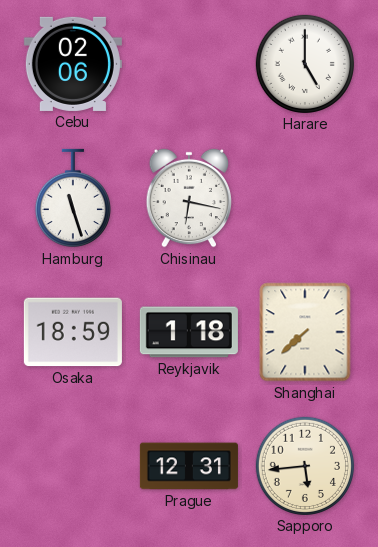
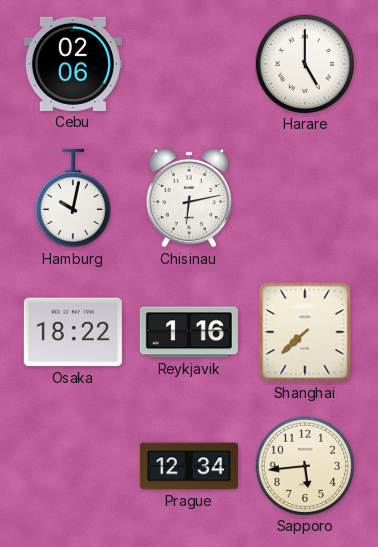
Hamburg: 11:27 -> 10:02 (73, 198)
Chisinau: 6:17 -> 6:13 (189, 198)
Osaka: 18:59 -> 18:22 (73, 332)
Reykjavik: 1:18 -> 1:16 (189, 332)
Prague: 12:31 -> 12:34 (189, 466)
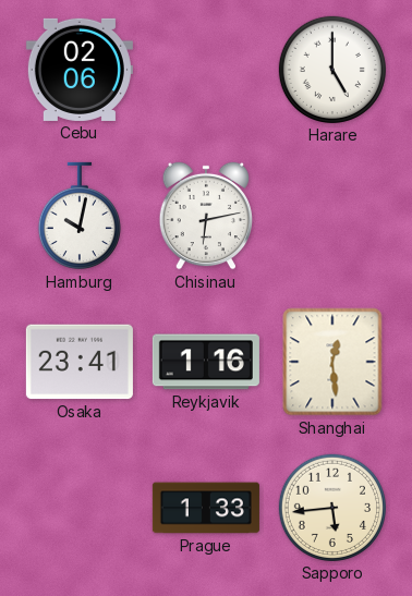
Osaka: 18:22 -> 23:41 (80, 362)
Shanghai: 7:38 -> 12:29 (332, 362)
Prague: 12:34 -> 1:33 (206, 508)
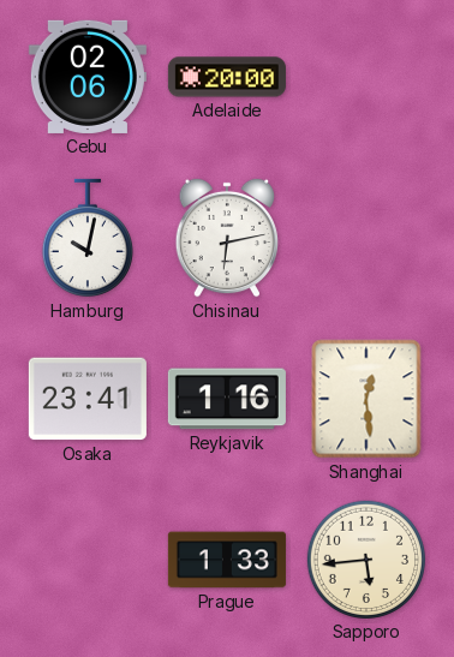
Adelaide: none -> 20:00 (227, 77)
Harare: 5:00 -> none (332, 70)
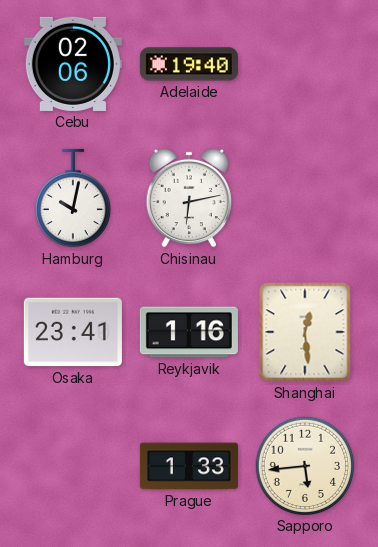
Adelaide: 20:00 -> 19:40 (189, 64)
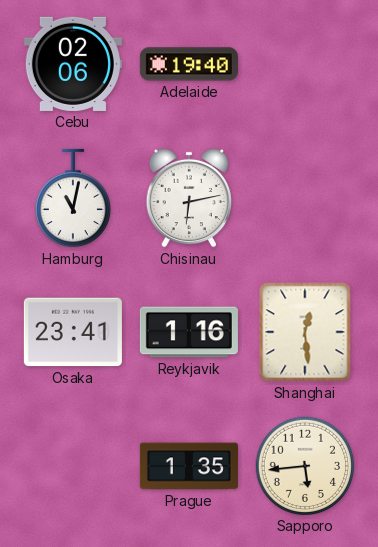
Hamburg: 10:02 -> 11:02 (73, 198)
Prague: 1:33 -> 1:35 (189, 466)
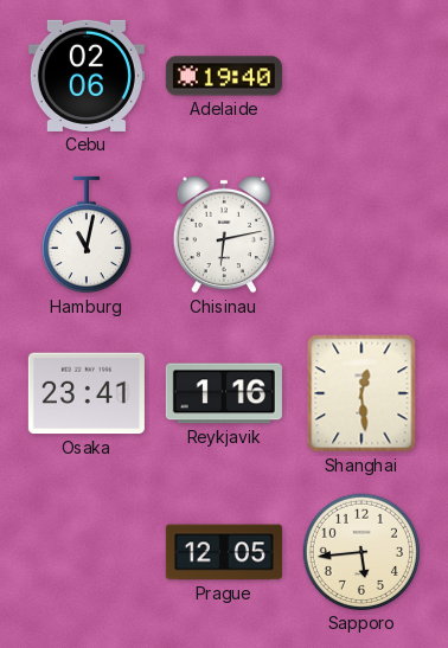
Prague: 1:35 -> 12:05 (224, 552)
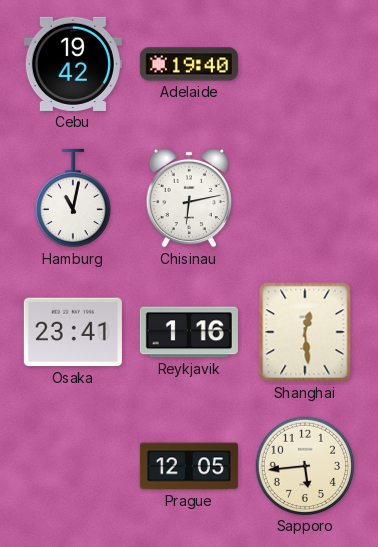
Cebu: 02:06 -> 19:42 (73, 64)
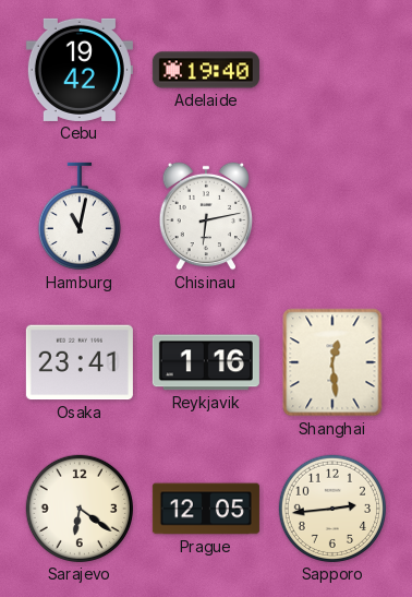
Sarajevo: none -> 6:21 (80, 509)
Sapporo: 5:44 -> 2:44 (332, 509)
